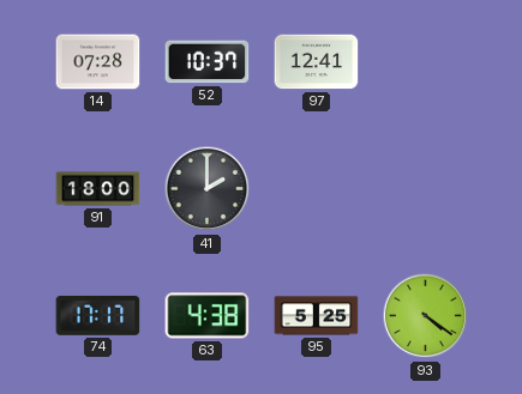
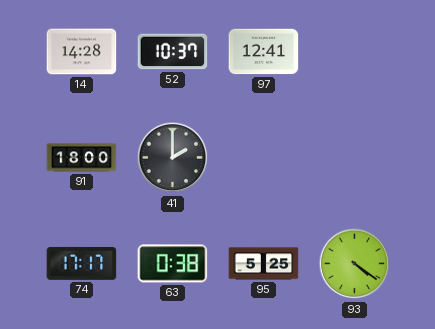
14: 07:28 -> 14:28 (82, 52)
63: 4:38 -> 0:38 (173, 264)
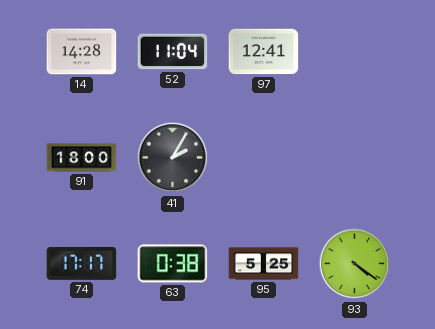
52: 10:37 -> 11:04 (173, 52)
41: 2:00 -> 2:05 (173, 158)
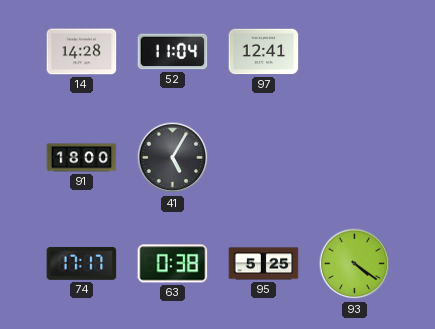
41: 2:05 -> 5:05 (173, 158)
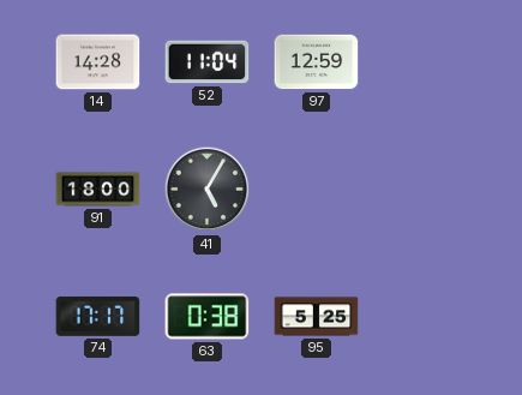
97: 12:41 -> 12:59 (317, 62)
93: 4:21 -> none (355, 264)
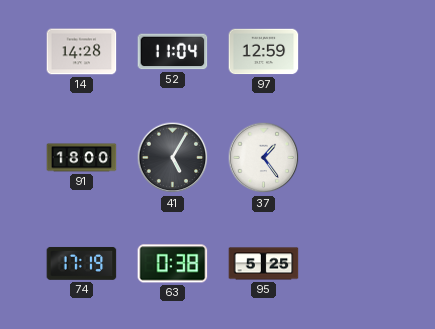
37: none -> 1:24 (264, 158)
74: 17:17 -> 17:19 (82, 263)
